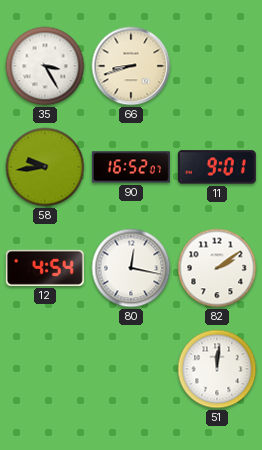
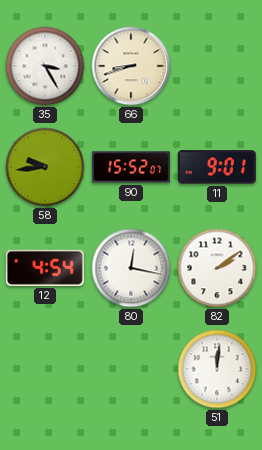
90: 16:52 -> 15:52 (131, 167)
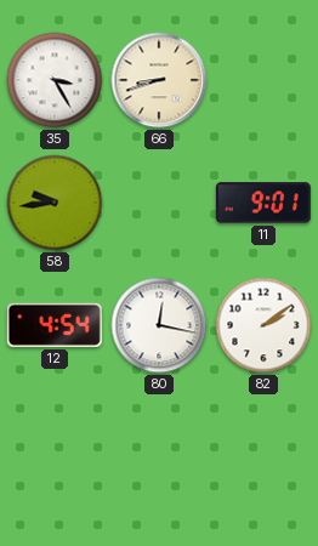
90: 15:52 -> none (131, 167)
51: 12:01 -> none (217, 369)
